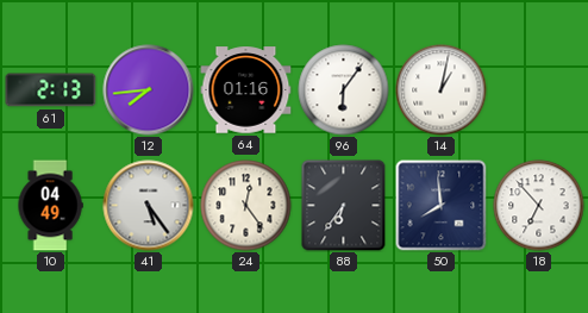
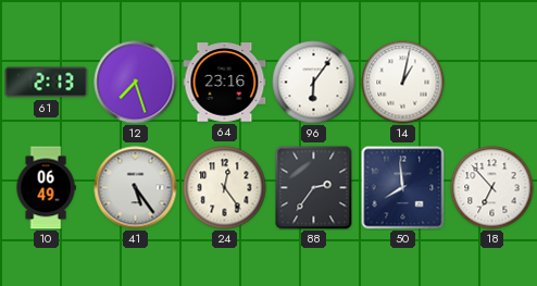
12: 7:44 -> 7:27 (136, 83)
64: 01:16 -> 23:16 (225, 83)
10: 04:49 -> 06:49 (46, 188)
88: 6:36 -> 2:36 (314, 188)
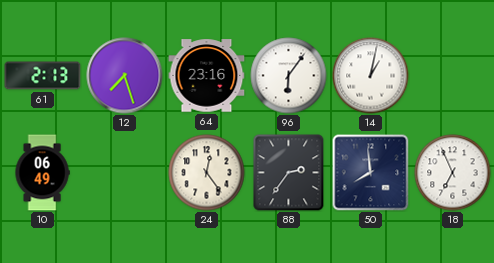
41: 5:24 -> none (136, 188)
18: 6:53 -> 6:56 (453, 173)
